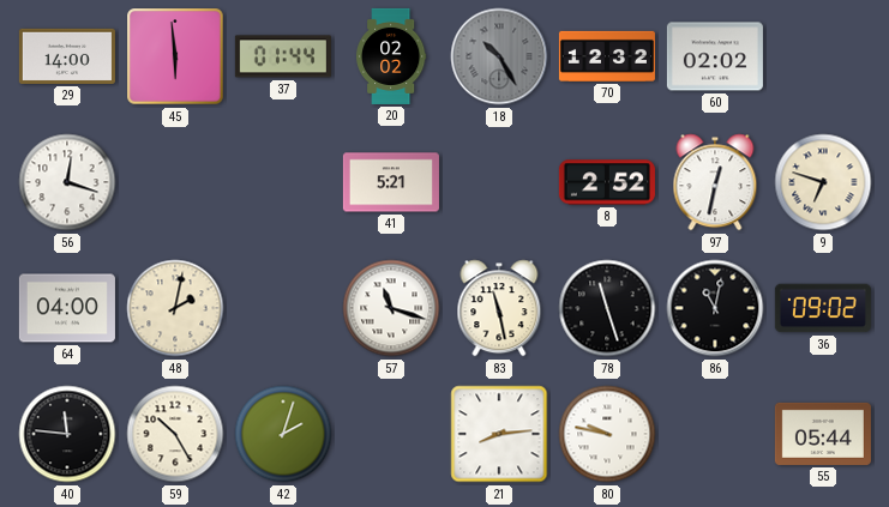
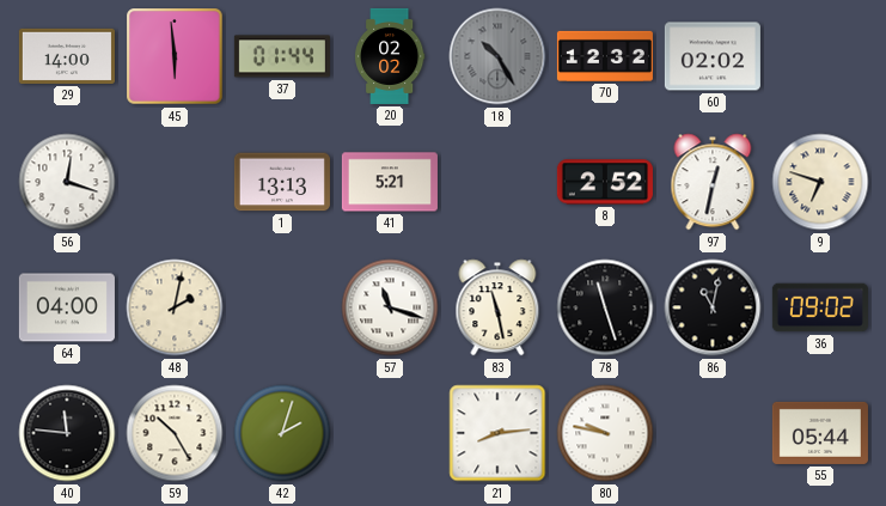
1: none -> 13:13 (282, 182)
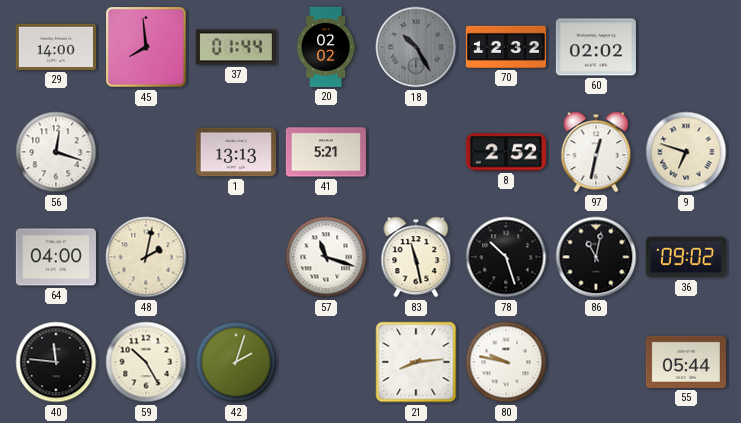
45: 5:59 -> 7:59 (146, 47)
78: 11:27 -> 10:27 (506, 257)
